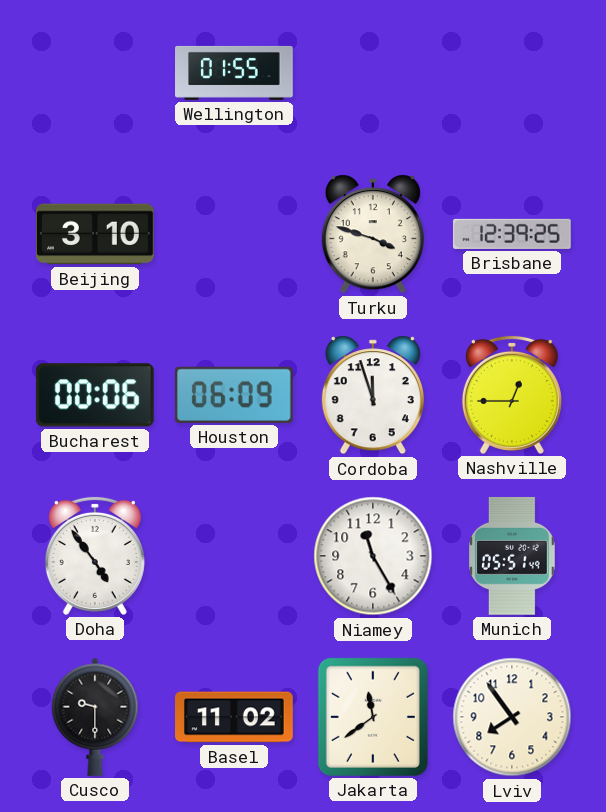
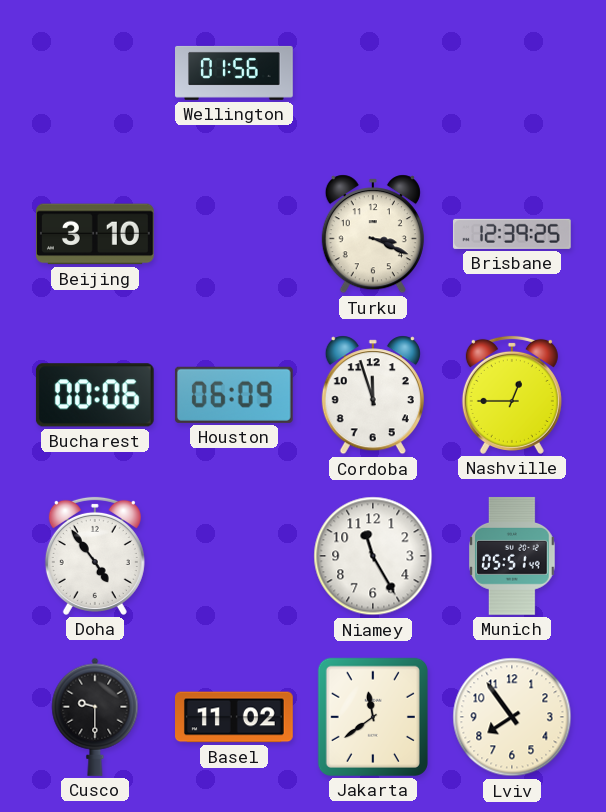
Wellington: 01:55 -> 01:56 (234, 73)
Turku: 3:48 -> 3:19 (373, 234)
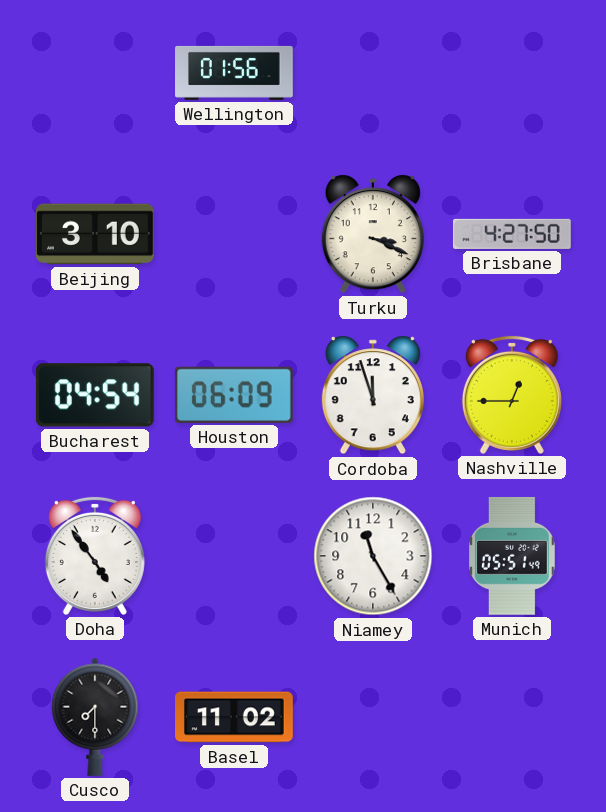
Brisbane: 12:39 -> 4:27 (512, 234)
Bucharest: 00:06 -> 04:54 (95, 395)
Cusco: 9:30 -> 7:30 (95, 717)
Jakarta: 11:39 -> none (373, 717)
Lviv: 7:54 -> none (512, 717)
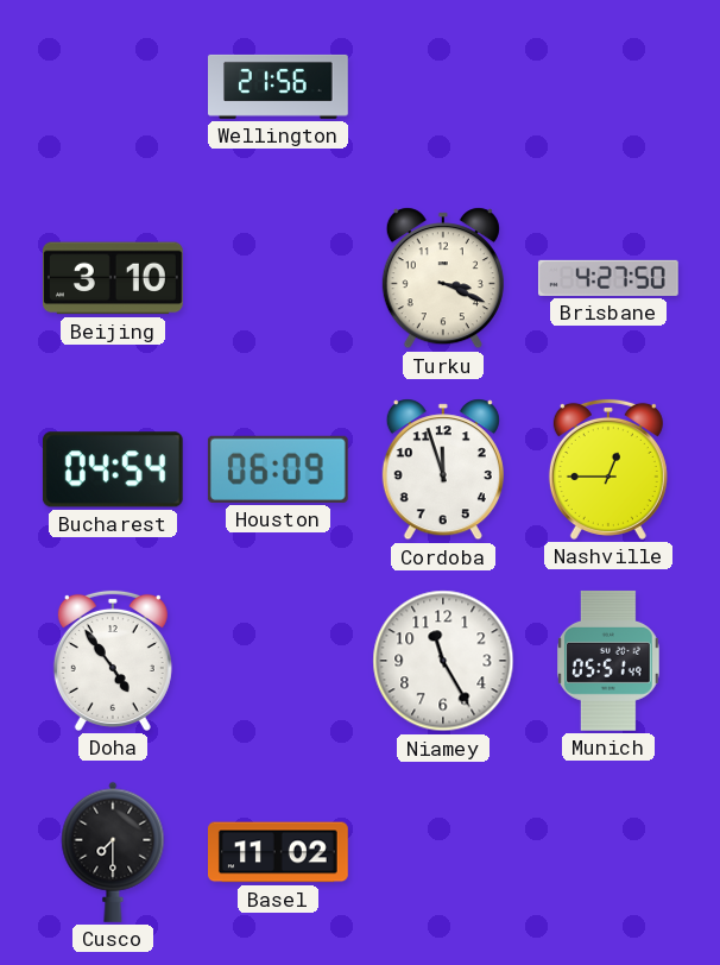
Wellington: 01:56 -> 21:56 (278, 87)
